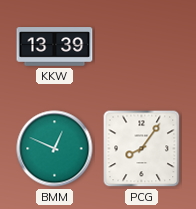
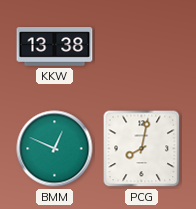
KKW: 13:39 -> 13:38 (55, 47)
PCG: 8:06 -> 8:02 (142, 149)
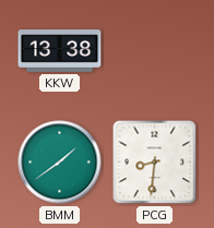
BMM: 12:49 -> 1:39 (60, 163)
PCG: 8:02 -> 8:31 (155, 163)
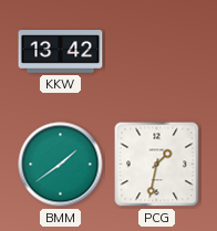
KKW: 13:38 -> 13:42 (61, 52)
PCG: 8:31 -> 1:32 (157, 165)
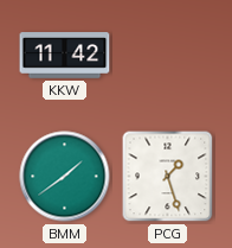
KKW: 13:42 -> 11:42 (65, 56)
PCG: 1:32 -> 1:27 (168, 177)
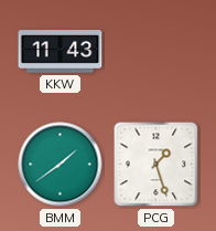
KKW: 11:42 -> 11:43 (61, 52)
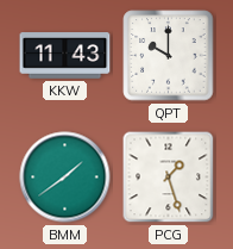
QPT: none -> 10:00 (169, 56)
